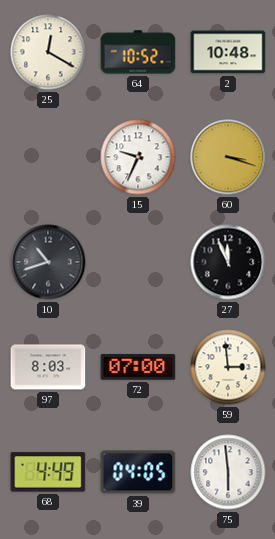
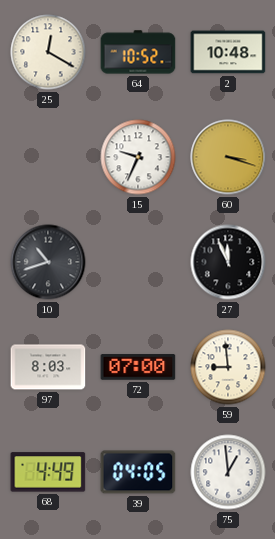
59: 2:59 -> 8:59 (228, 367)
75: 5:59 -> 12:59 (228, 472)
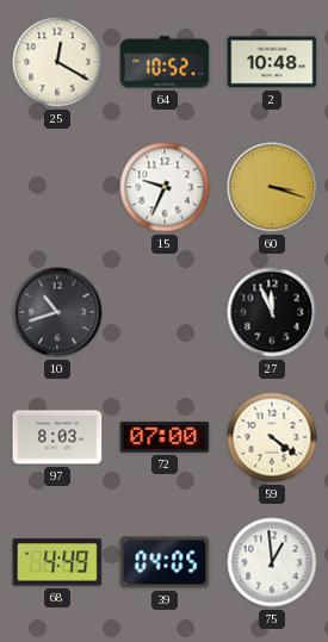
59: 8:59 -> 4:21 (272, 437)
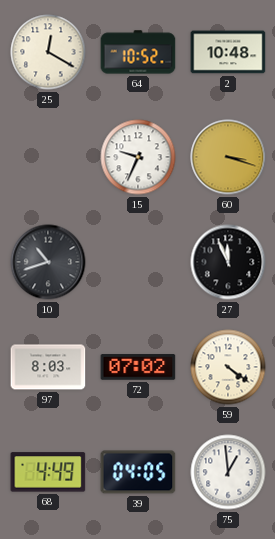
72: 07:00 -> 07:02 (138, 367)
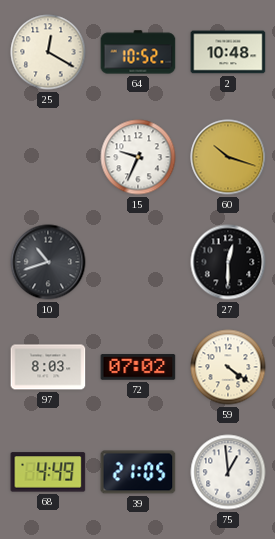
60: 3:18 -> 10:18 (228, 157)
27: 11:56 -> 12:30 (228, 262)
39: 04:05 -> 21:05 (138, 472)
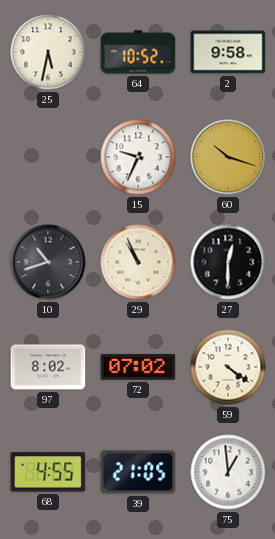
25: 12:20 -> 5:32 (48, 52)
2: 10:48 -> 9:58 (228, 52)
29: none -> 10:56 (138, 262)
97: 8:03 -> 8:02 (48, 367)
68: 4:49 -> 4:55 (48, 472)
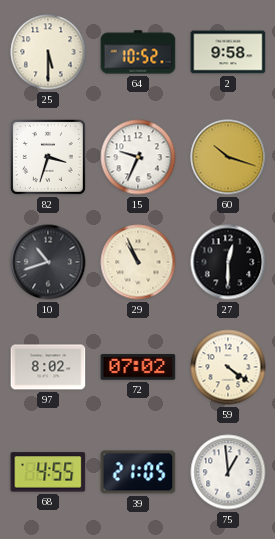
25: 5:32 -> 5:30 (48, 52)
82: none -> 3:33 (48, 157)
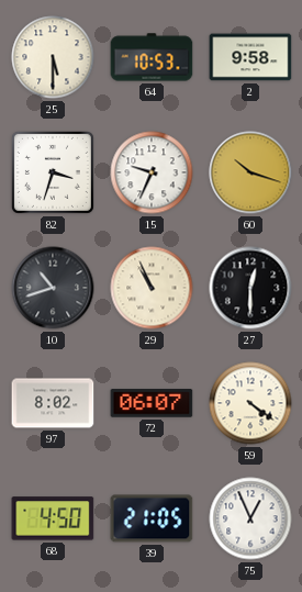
64: 10:52 -> 10:53 (152, 57)
72: 07:02 -> 06:07 (152, 403)
68: 4:55 -> 4:50 (53, 518)
75: 12:59 -> 12:56 (250, 518)
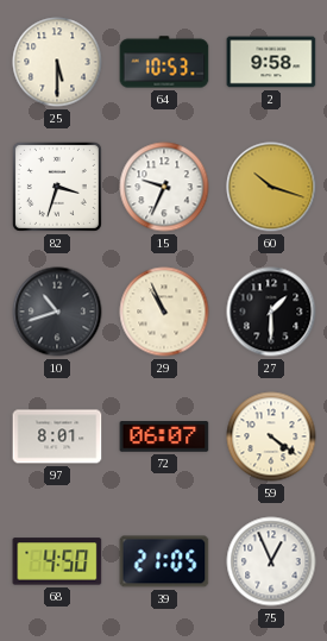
27: 12:30 -> 1:30 (271, 312)
97: 8:02 -> 8:01 (57, 436)
